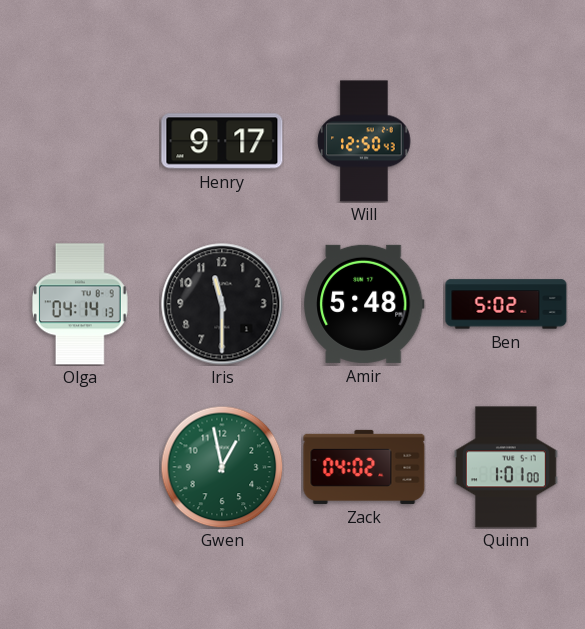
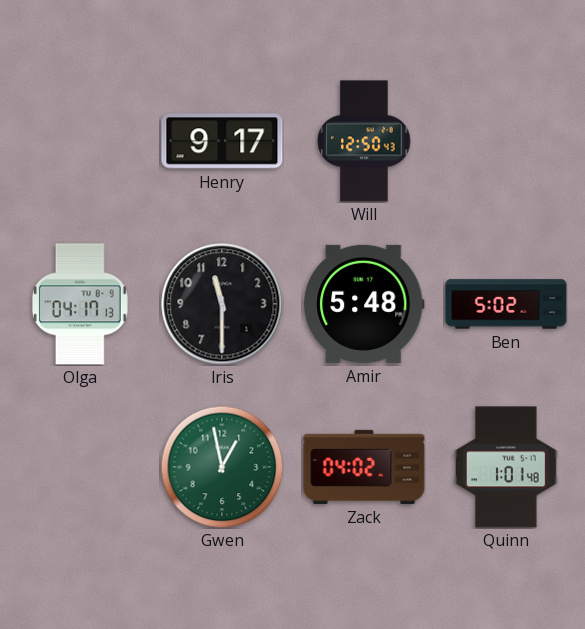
Olga: 04:14 -> 04:17 (80, 304)
Quinn: 1:01:00 -> 1:01:48 (507, 467)
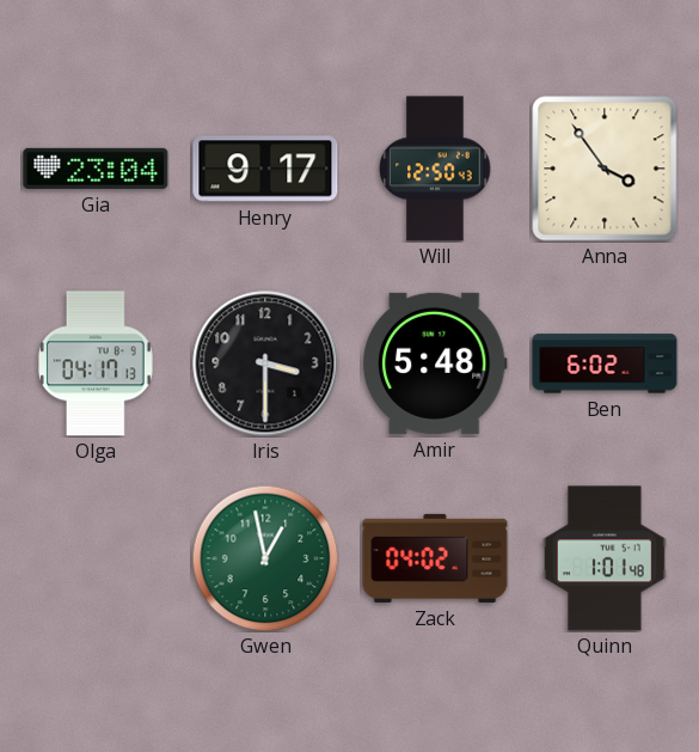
Gia: none -> 23:04 (96, 169)
Anna: none -> 3:54 (605, 169)
Iris: 11:30 -> 3:30 (265, 363)
Ben: 5:02 -> 6:02 (605, 363)
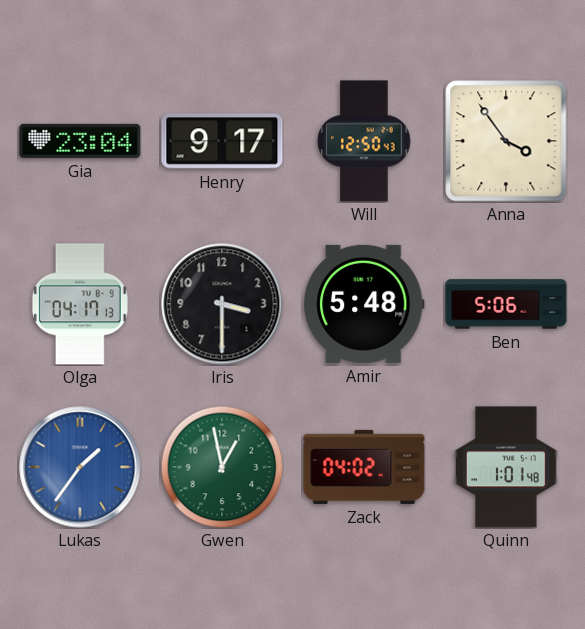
Ben: 6:02 -> 5:06 (506, 304)
Lukas: none -> 1:36 (80, 467)
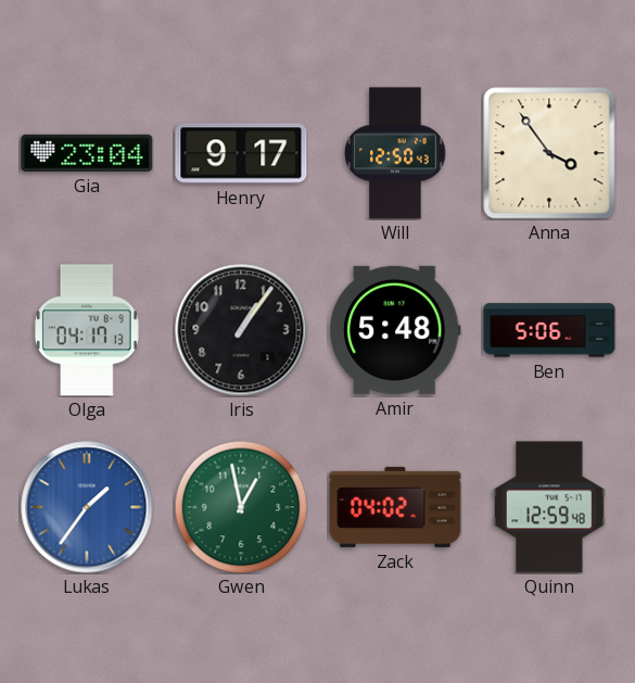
Iris: 3:30 -> 1:06 (241, 330)
Quinn: 1:01 -> 12:59 (550, 507)
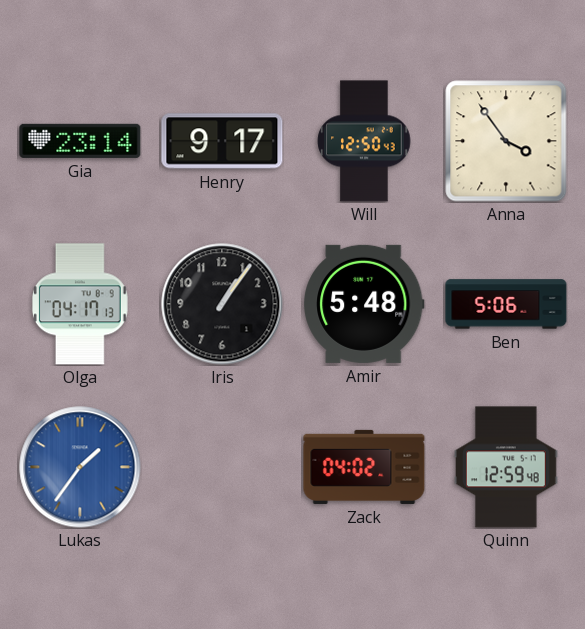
Gia: 23:04 -> 23:14 (80, 141)
Gwen: 12:58 -> none (241, 507)
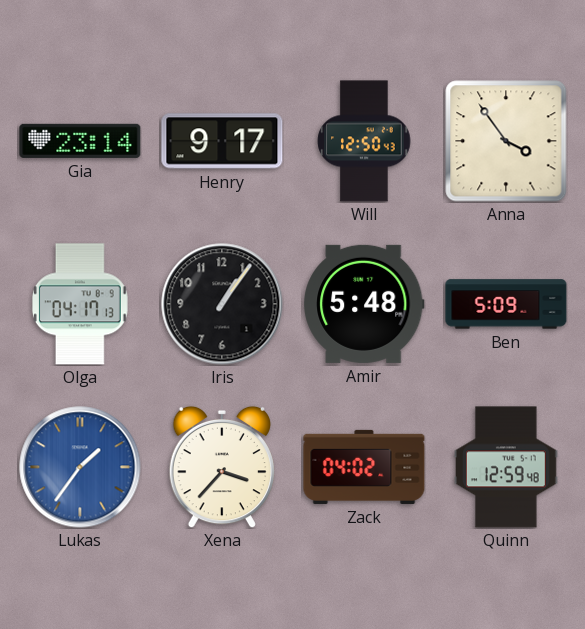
Ben: 5:06 -> 5:09 (506, 304)
Xena: none -> 3:37 (221, 467)
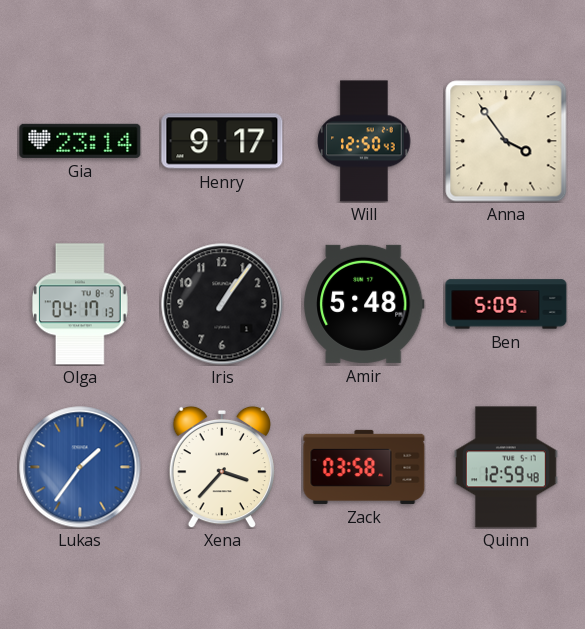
Zack: 04:02 -> 03:58 (364, 467)
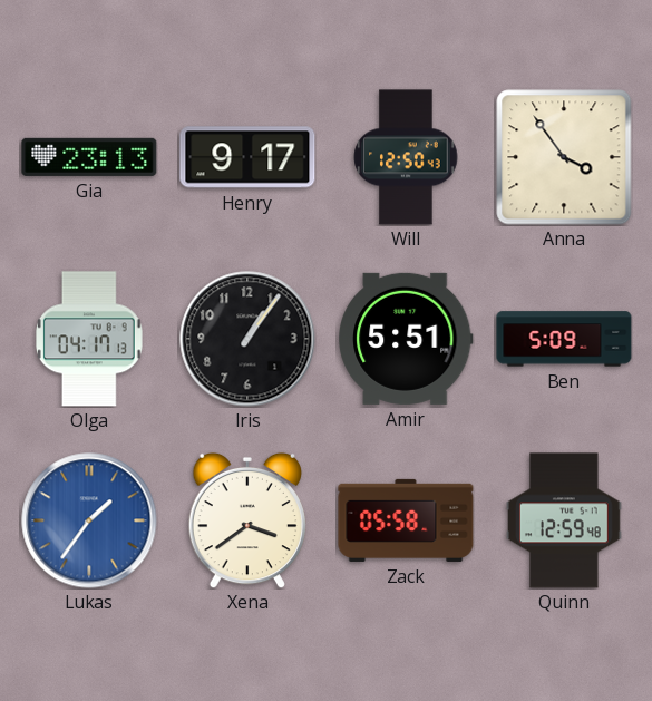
Gia: 23:14 -> 23:13 (89, 157)
Amir: 5:48 -> 5:51 (406, 339)
Xena: 3:37 -> 3:39 (246, 520)
Zack: 03:58 -> 05:58 (406, 520)
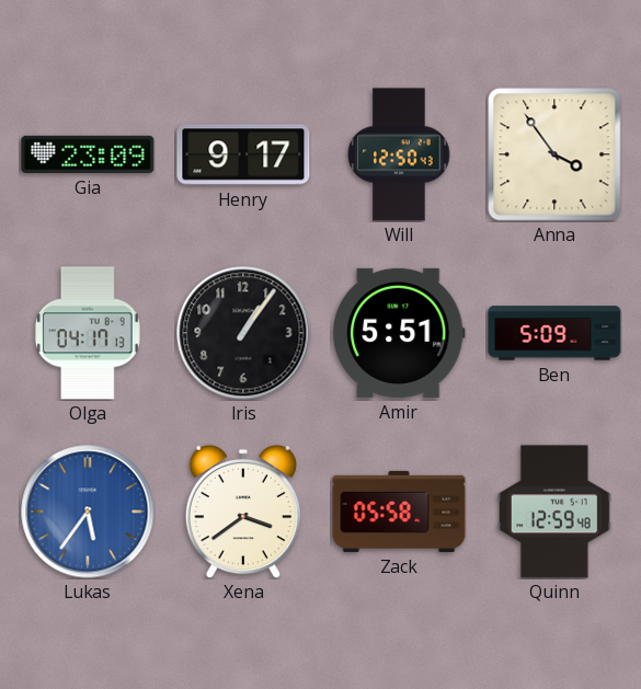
Gia: 23:13 -> 23:09 (88, 154)
Lukas: 1:36 -> 5:36 (88, 512)
